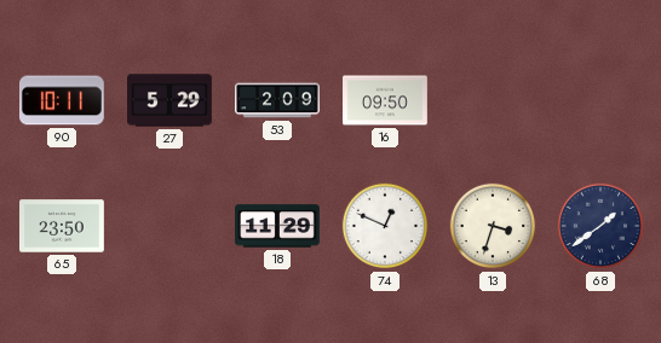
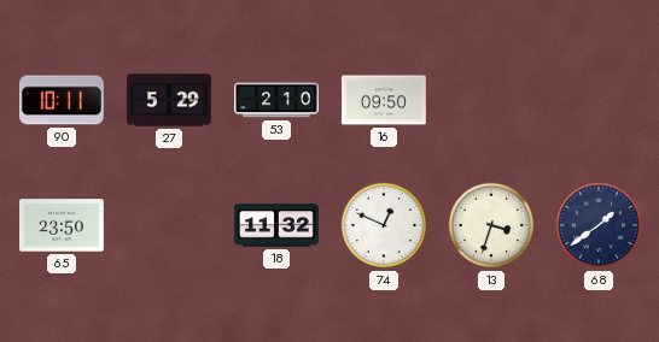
53: 2:09 -> 2:10 (276, 100)
18: 11:29 -> 11:32 (278, 225)
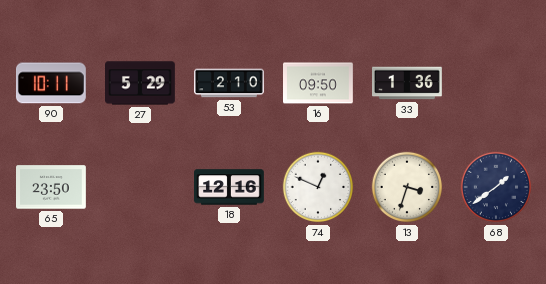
33: none -> 1:36 (407, 83)
18: 11:32 -> 12:16 (230, 187)
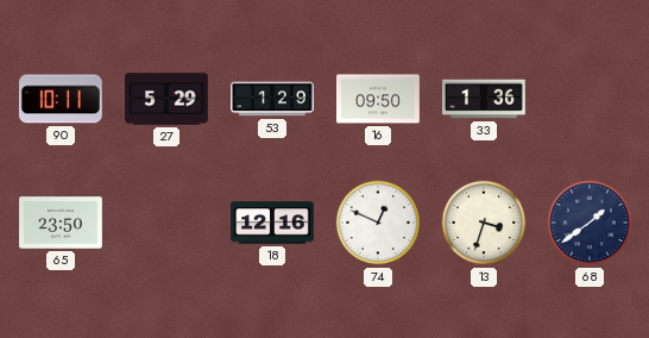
53: 2:10 -> 1:29 (272, 99)
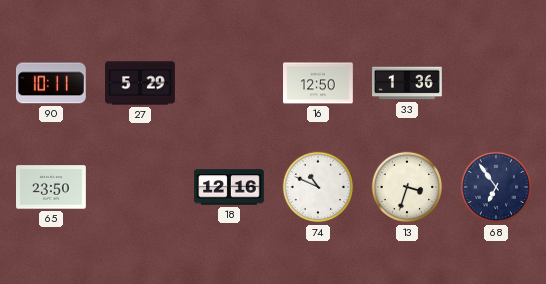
53: 1:29 -> none (272, 99)
16: 09:50 -> 12:50 (319, 83)
74: 12:49 -> 10:49 (318, 187)
68: 1:39 -> 6:54 (496, 187)
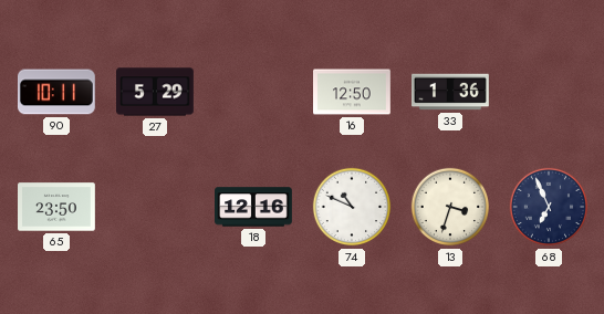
68: 6:54 -> 6:56 (549, 207)
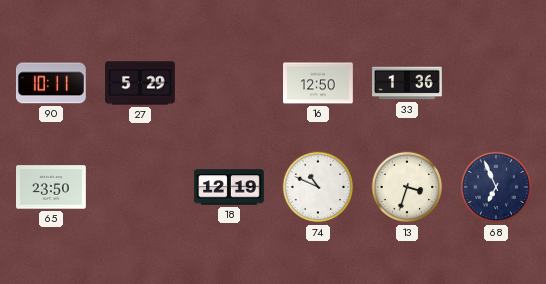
18: 12:16 -> 12:19 (230, 187)
